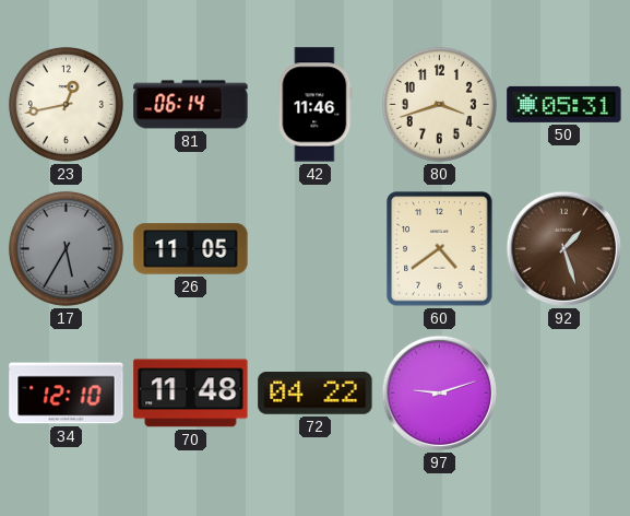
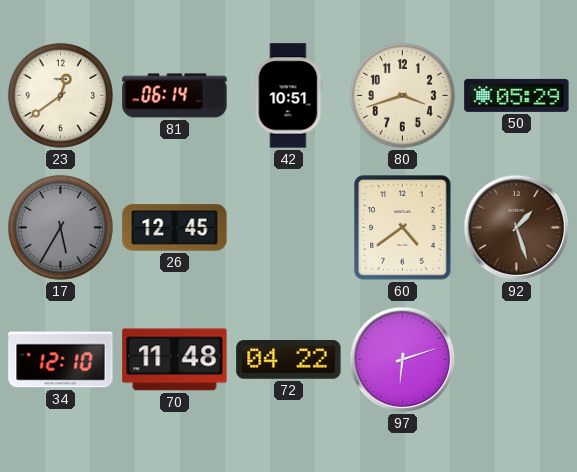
23: 12:43 -> 12:39 (60, 95)
42: 11:46 -> 10:51 (289, 96)
50: 05:31 -> 05:29 (517, 95)
26: 11:05 -> 12:45 (175, 228)
97: 9:12 -> 6:12 (403, 360)
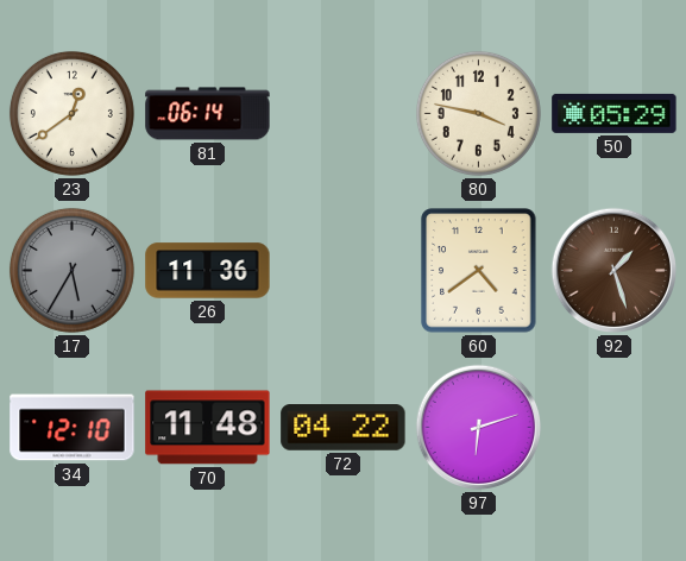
42: 10:51 -> none (289, 96)
80: 3:42 -> 3:47 (478, 113)
26: 12:45 -> 11:36 (208, 271)
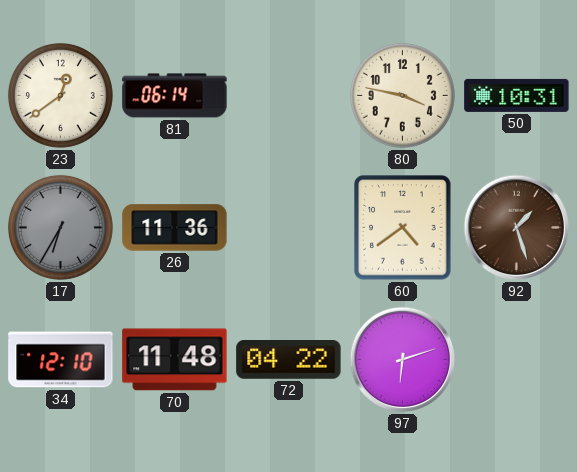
50: 05:29 -> 10:31 (517, 95)
17: 5:35 -> 6:35 (60, 227)
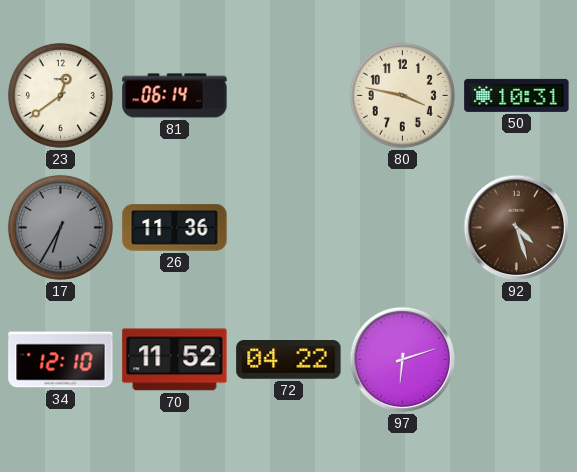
60: 4:39 -> none (403, 228)
92: 1:27 -> 4:27 (517, 228)
70: 11:48 -> 11:52 (175, 360)
